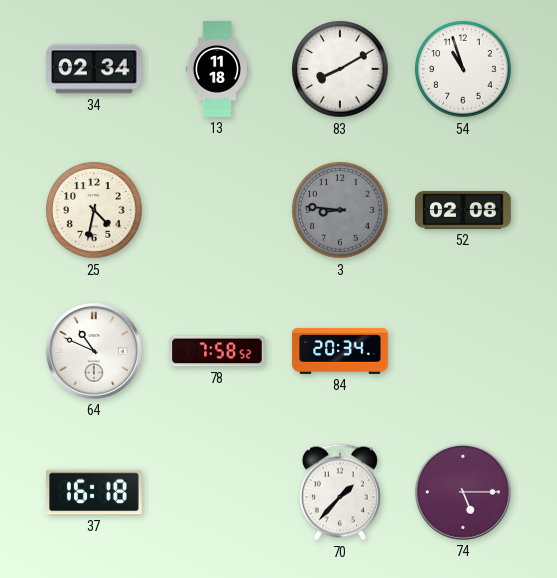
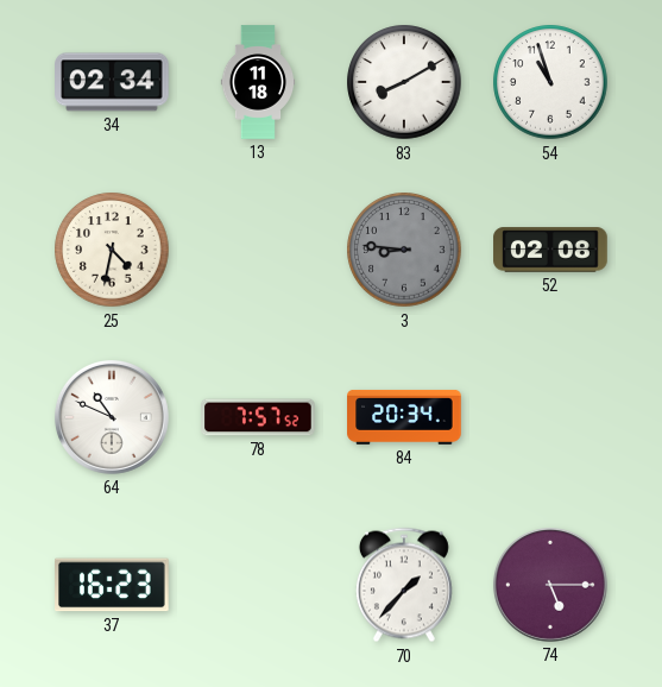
78: 7:58 -> 7:57 (258, 417)
37: 16:18 -> 16:23 (113, 585)
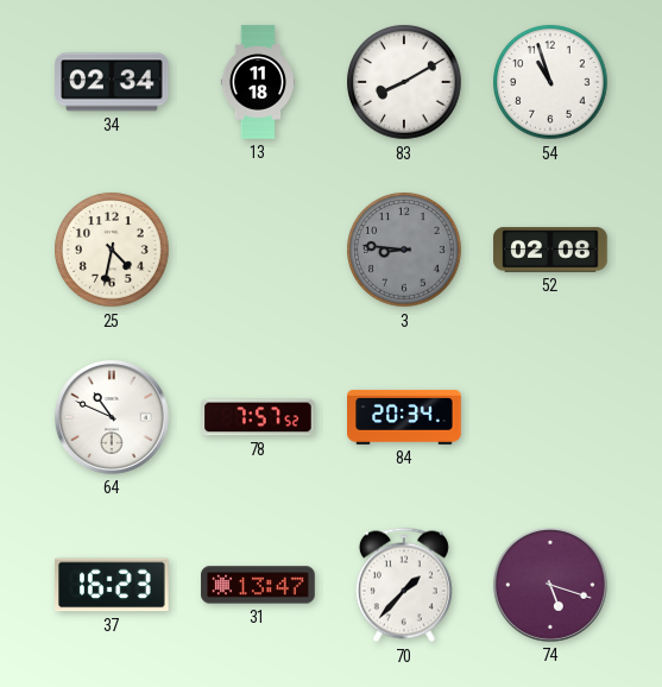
31: none -> 13:47 (258, 585)
74: 5:15 -> 5:18 (550, 585)
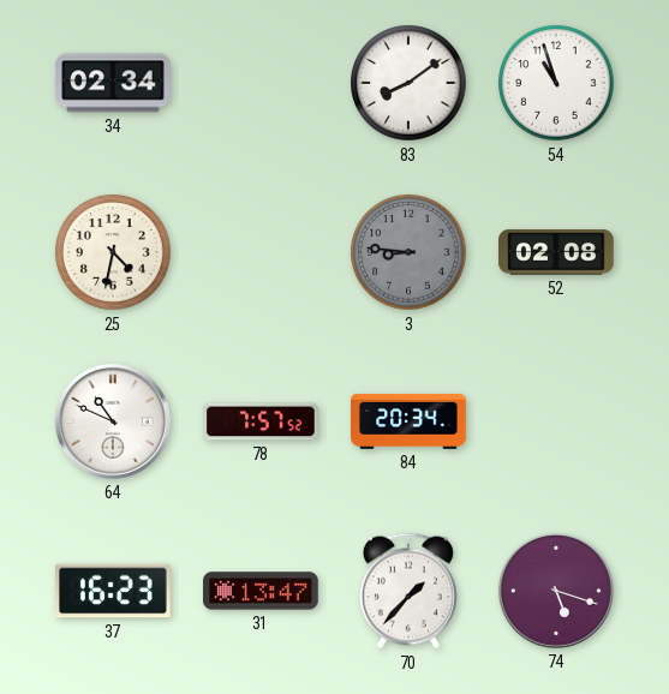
13: 11:18 -> none (258, 82)
83: 8:10 -> 8:09 (408, 83)
